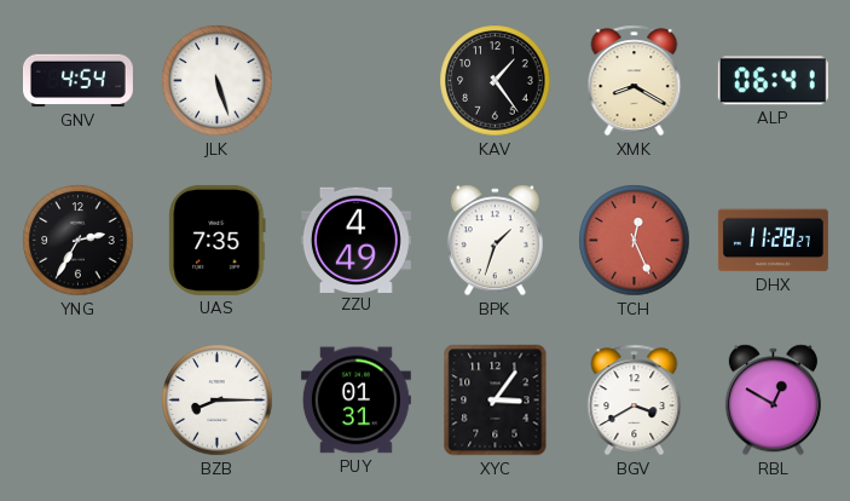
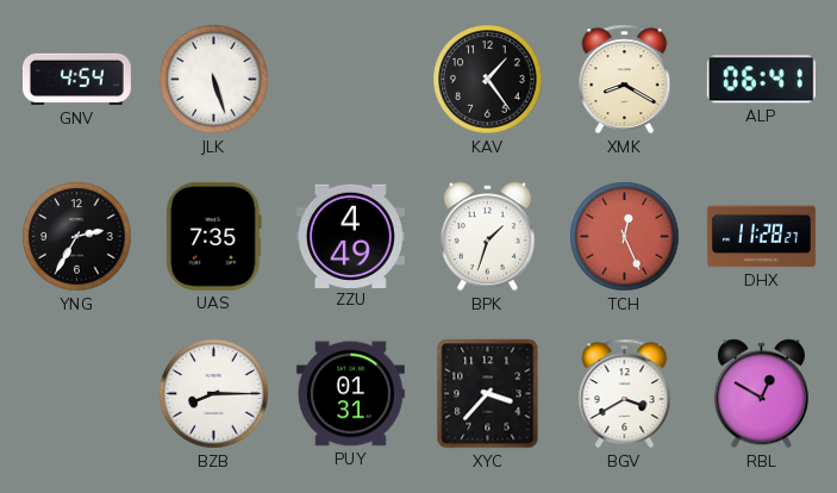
XYC: 3:06 -> 3:37 (488, 394)
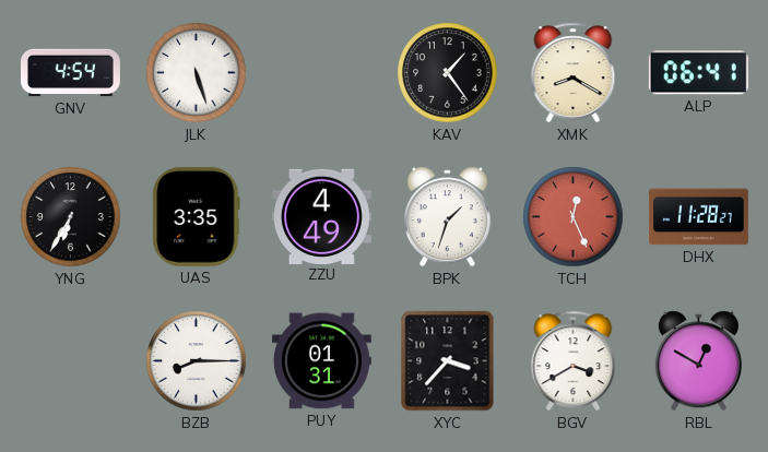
YNG: 2:35 -> 6:35 (71, 217)
UAS: 7:35 -> 3:35 (197, 216)
